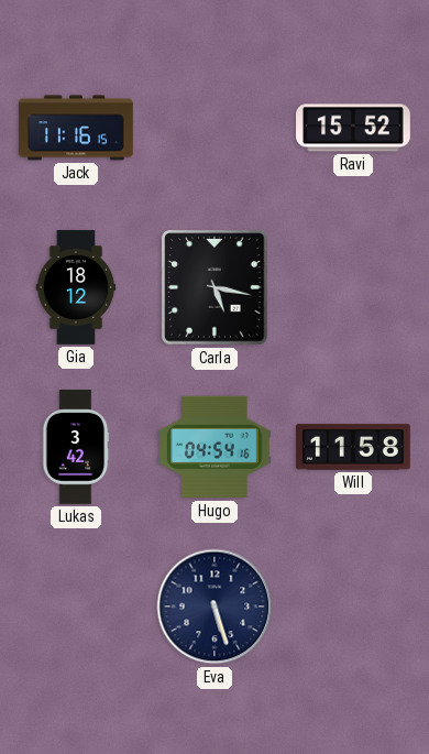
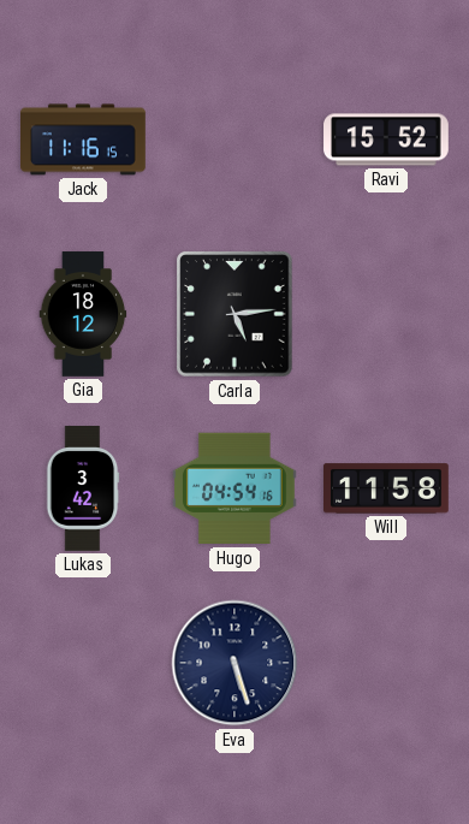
Carla: 5:17 -> 5:14 (234, 314)
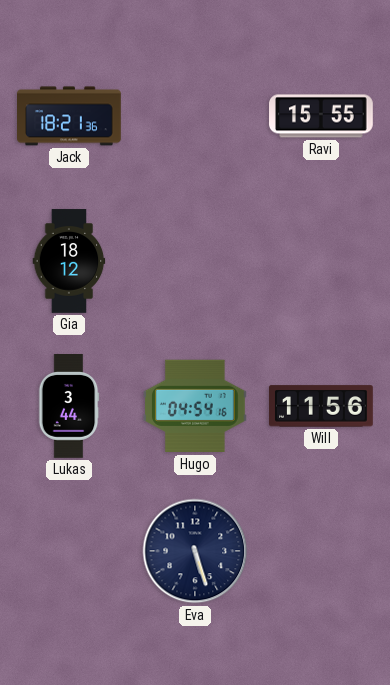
Jack: 11:16 -> 18:21 (69, 116)
Ravi: 15:52 -> 15:55 (321, 116)
Carla: 5:14 -> none (234, 314)
Lukas: 3:42 -> 3:44 (69, 407)
Will: 11:58 -> 11:56 (322, 406)
